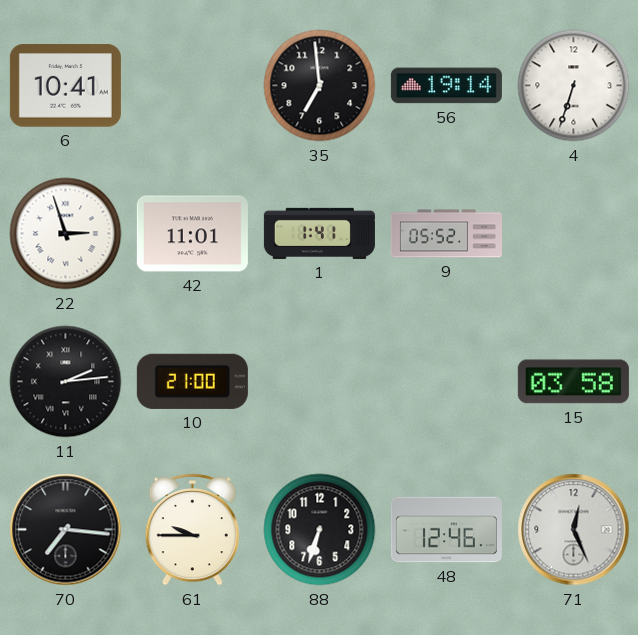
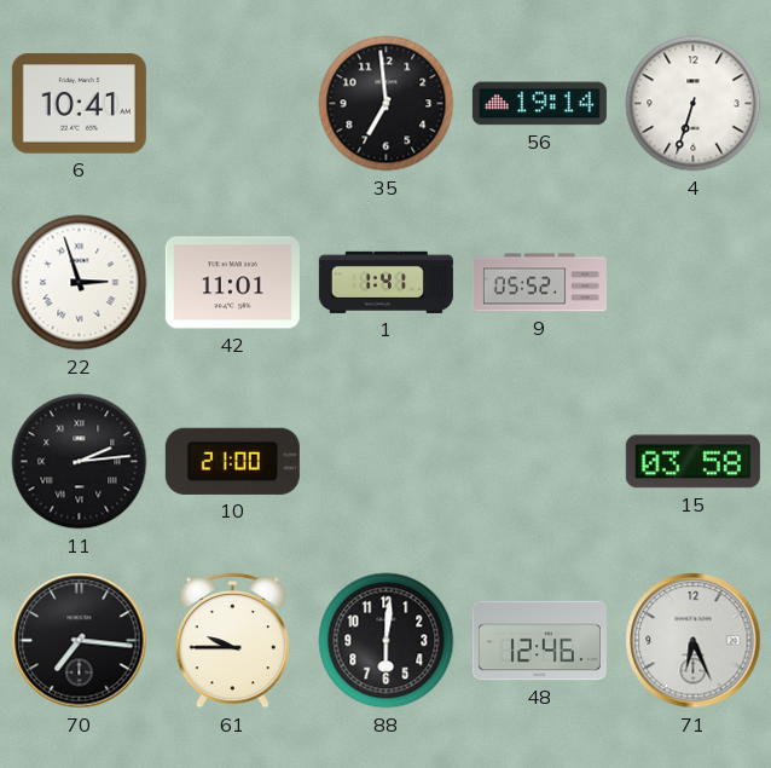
88: 6:33 -> 6:01 (387, 641)
71: 12:26 -> 6:26 (694, 641)
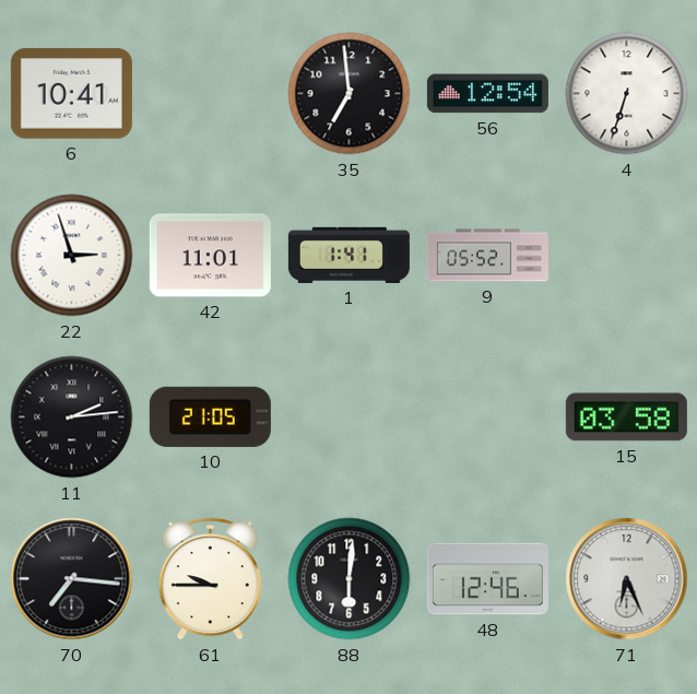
56: 19:14 -> 12:54 (487, 94)
10: 21:00 -> 21:05 (210, 416)
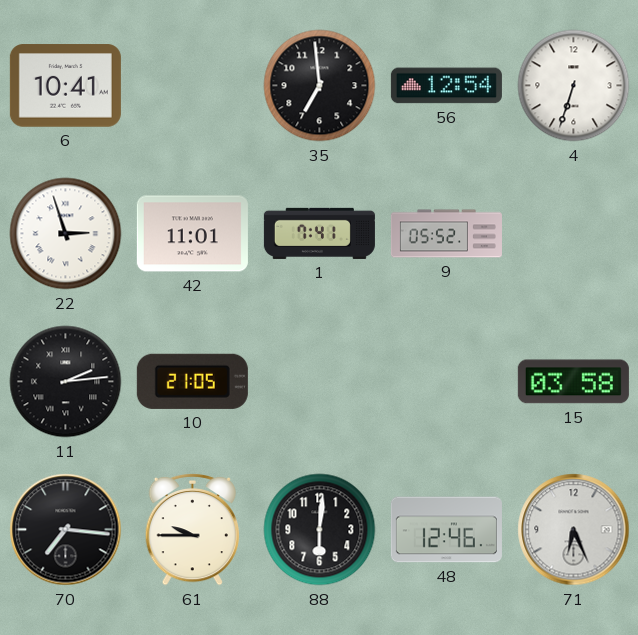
1: 1:41 -> 7:41 (319, 233)
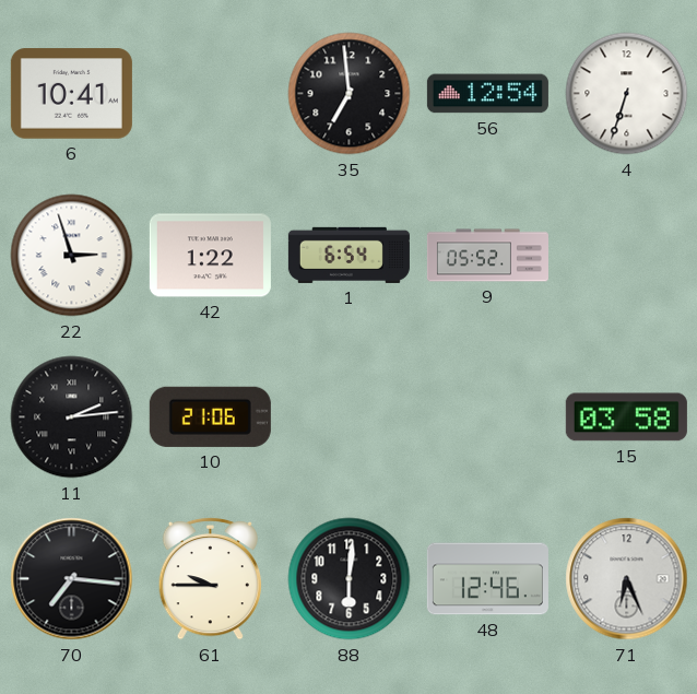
42: 11:01 -> 1:22 (210, 256)
1: 7:41 -> 6:54 (349, 255)
10: 21:05 -> 21:06 (210, 416)
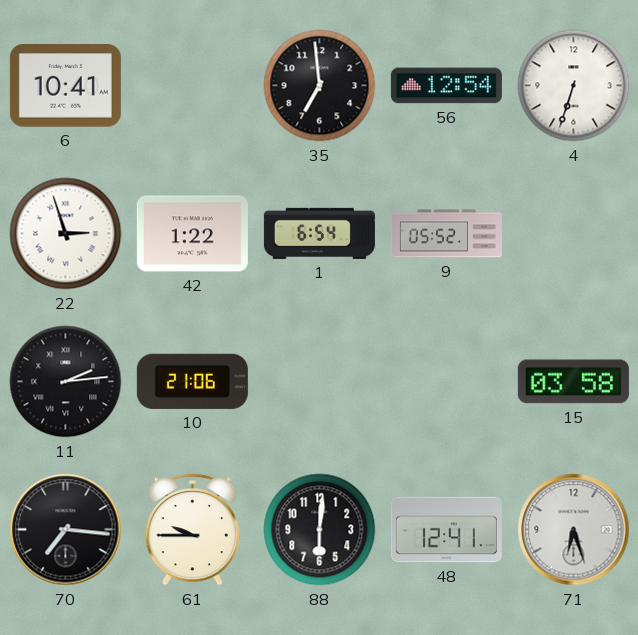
48: 12:46 -> 12:41 (446, 530)
71: 6:26 -> 6:27 (574, 530)
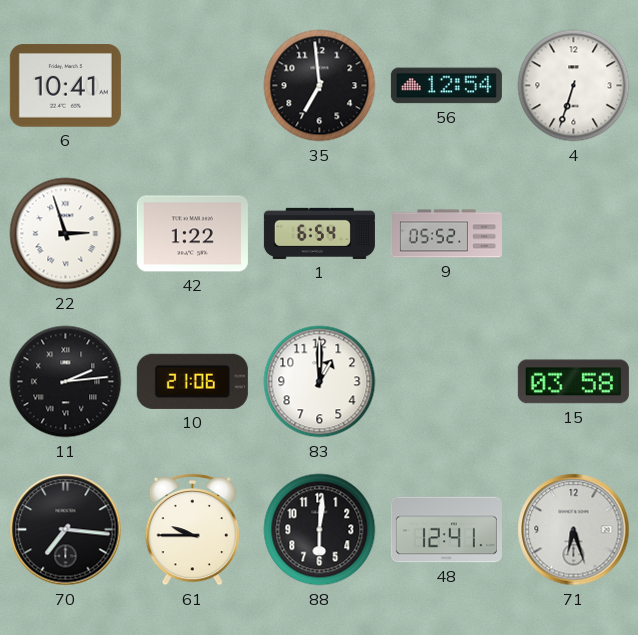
83: none -> 1:00 (320, 382)
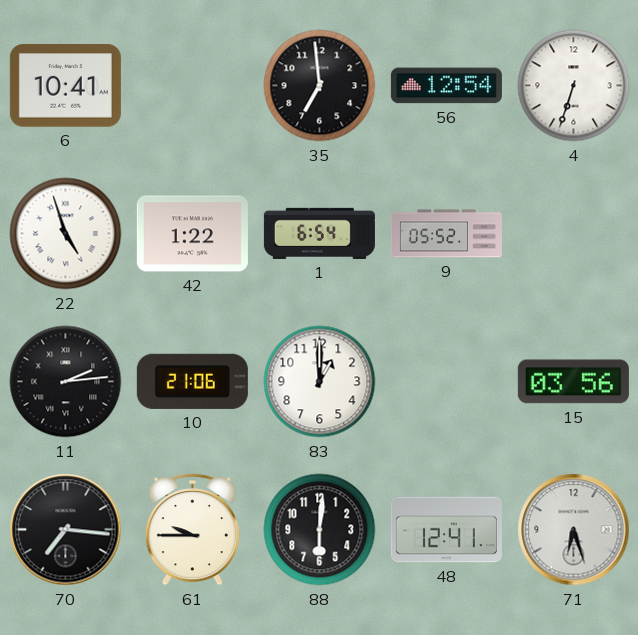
22: 2:57 -> 4:57 (66, 234)
15: 03:58 -> 03:56 (573, 382)
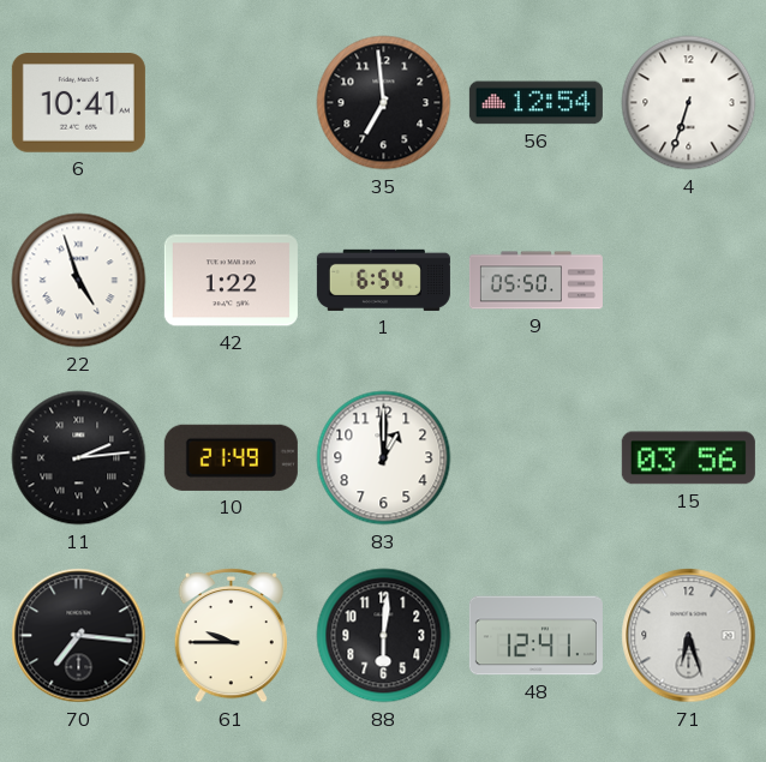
9: 05:52 -> 05:50 (535, 281)
10: 21:06 -> 21:49 (231, 457)
